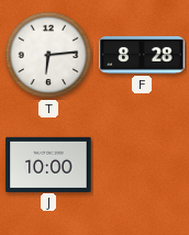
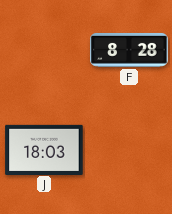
T: 6:14 -> none (48, 55)
J: 10:00 -> 18:03 (44, 149)
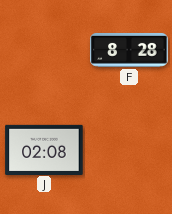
J: 18:03 -> 02:08 (44, 149)
